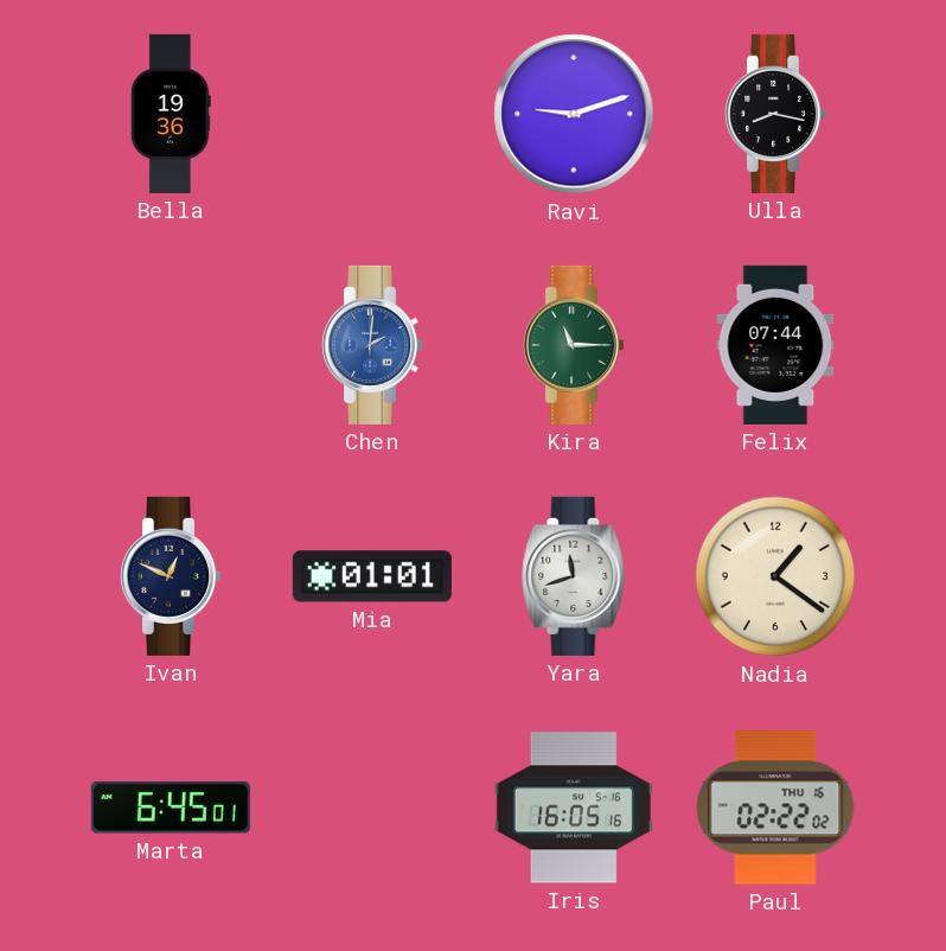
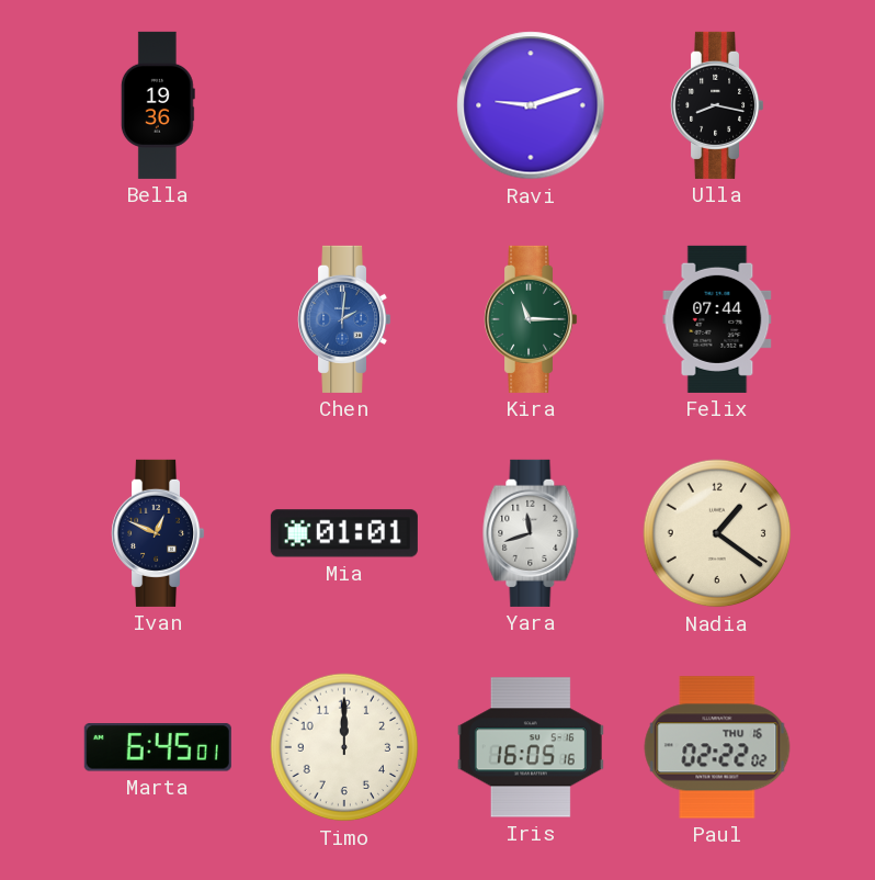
Timo: none -> 12:00 (344, 747)
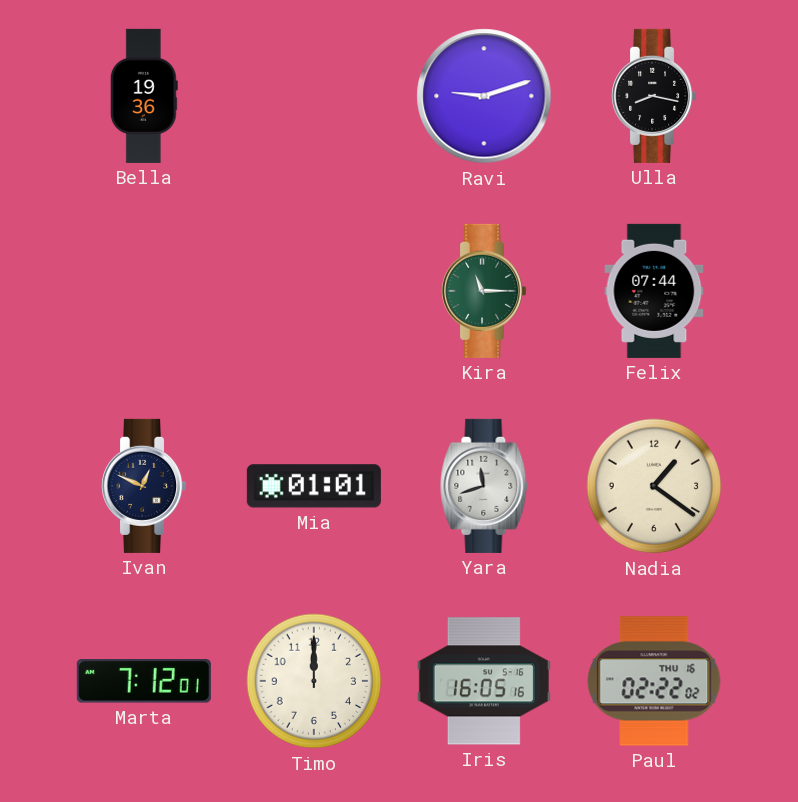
Chen: 2:01 -> none (345, 319)
Marta: 6:45 -> 7:12 (144, 681)
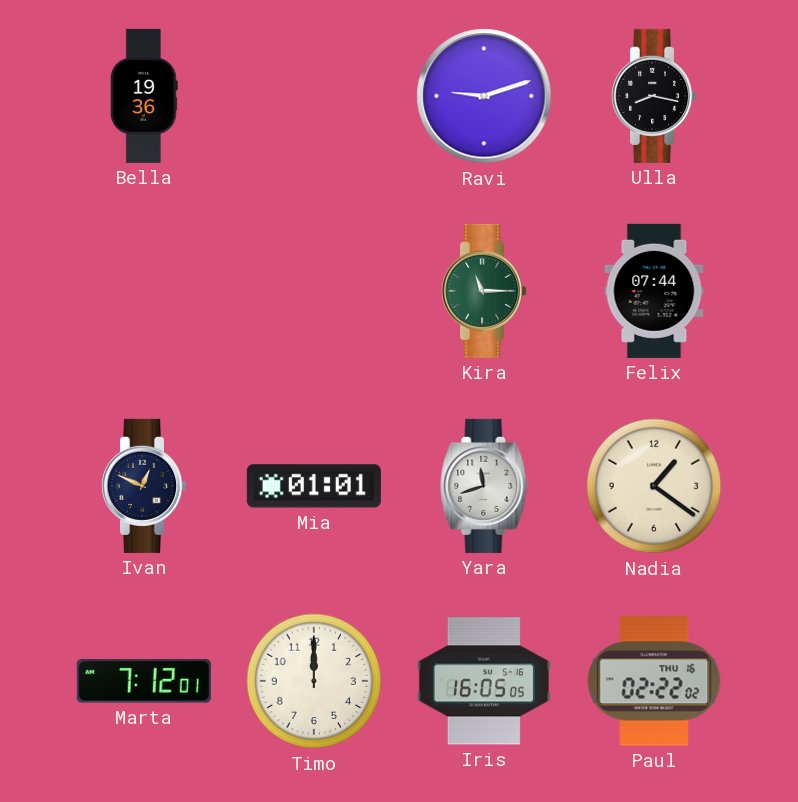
Iris: 16:05:16 -> 16:05:05 (484, 681)
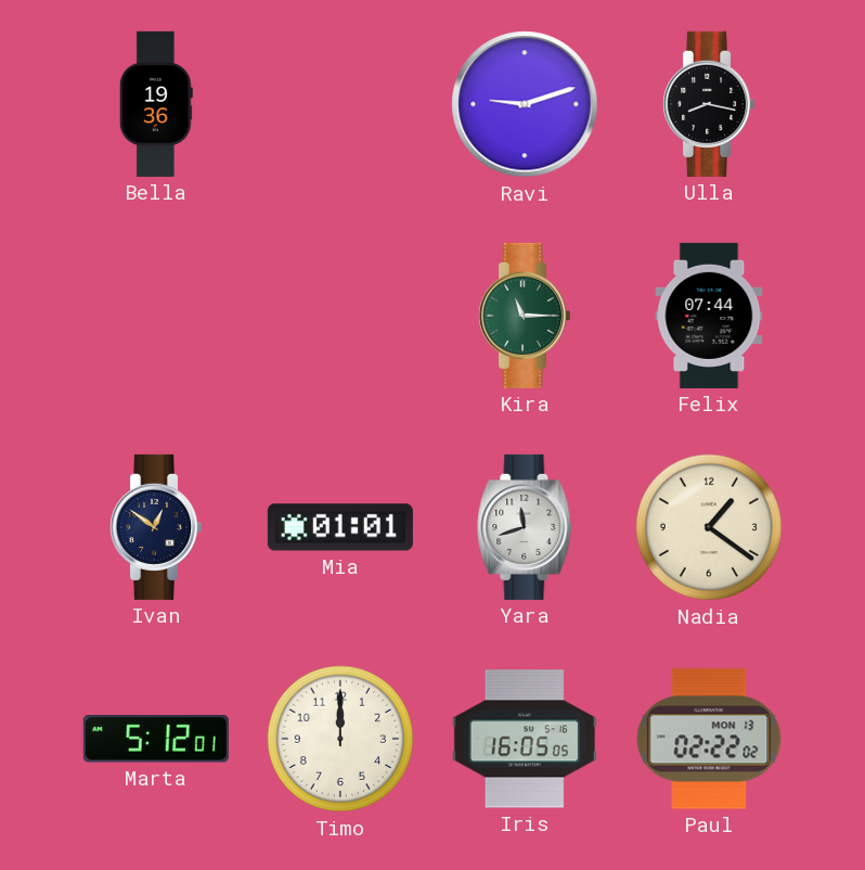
Ivan: 12:49 -> 12:51 (157, 527)
Marta: 7:12 -> 5:12 (156, 739)
Paul date: THU 16 -> MON 13 (709, 739)
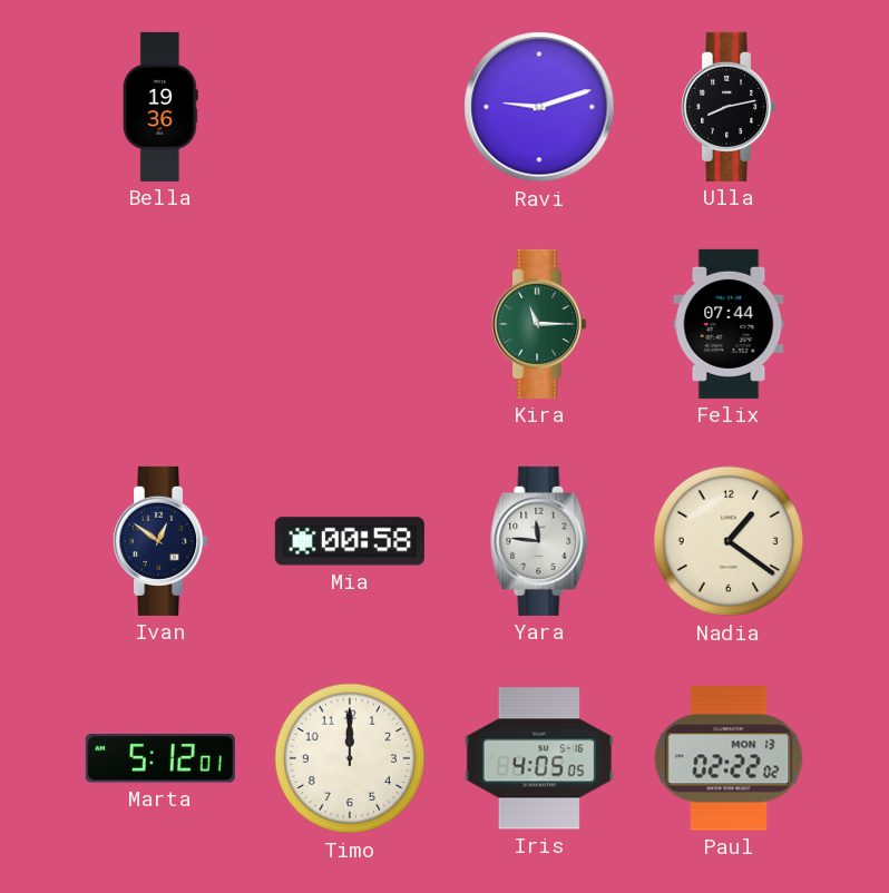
Ulla: 8:17 -> 8:13 (730, 107)
Mia: 01:01 -> 00:58 (350, 541)
Yara: 11:42 -> 11:46 (539, 541)
Iris: 16:05 -> 4:05 (539, 758)
